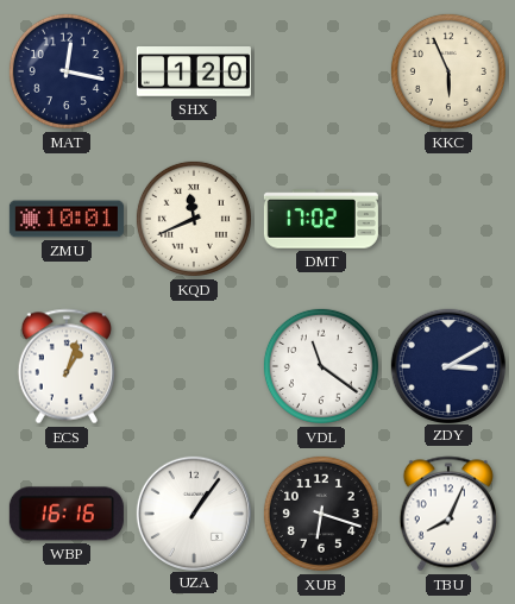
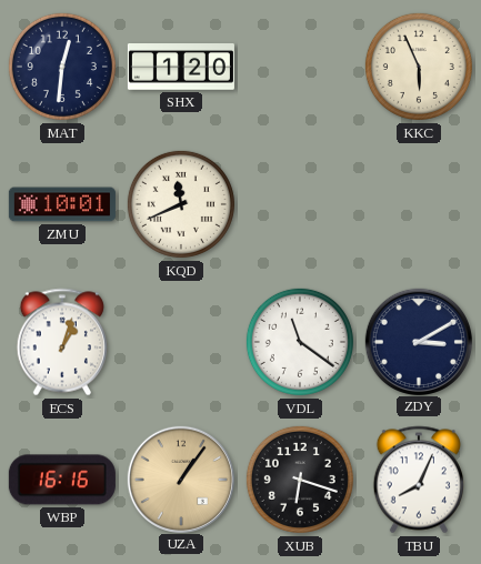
MAT: 12:17 -> 12:31 (62, 67)
DMT: 17:02 -> none (321, 219)
UZA dial: white -> champagne (180, 479)
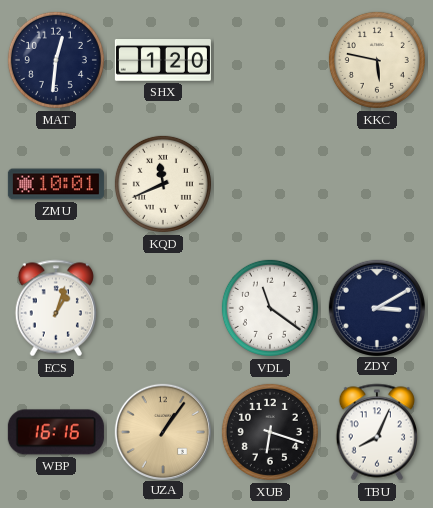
KKC: 5:56 -> 5:47 (377, 60)
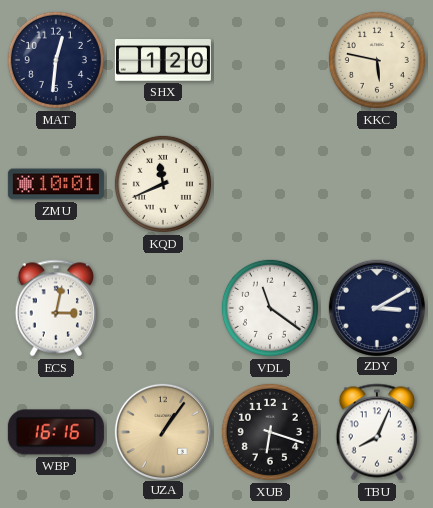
ECS: 1:03 -> 3:02 (55, 308)
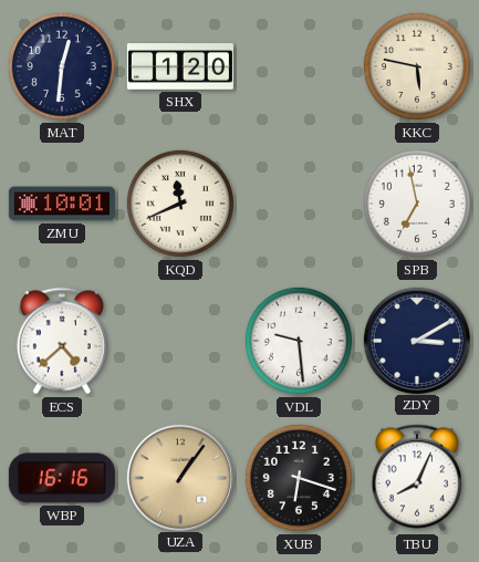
SPB: none -> 6:58 (417, 204)
ECS: 3:02 -> 4:38 (61, 341)
VDL: 11:21 -> 9:29 (299, 341)
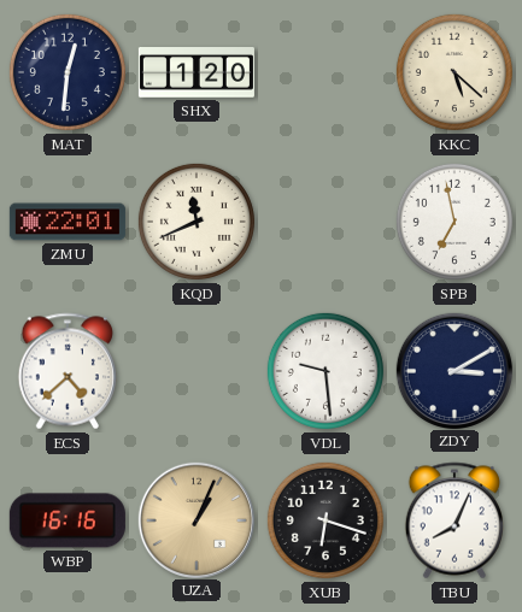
KKC: 5:47 -> 5:22 (454, 72)
ZMU: 10:01 -> 22:01 (68, 222)
UZA: 1:06 -> 1:04 (195, 519)
